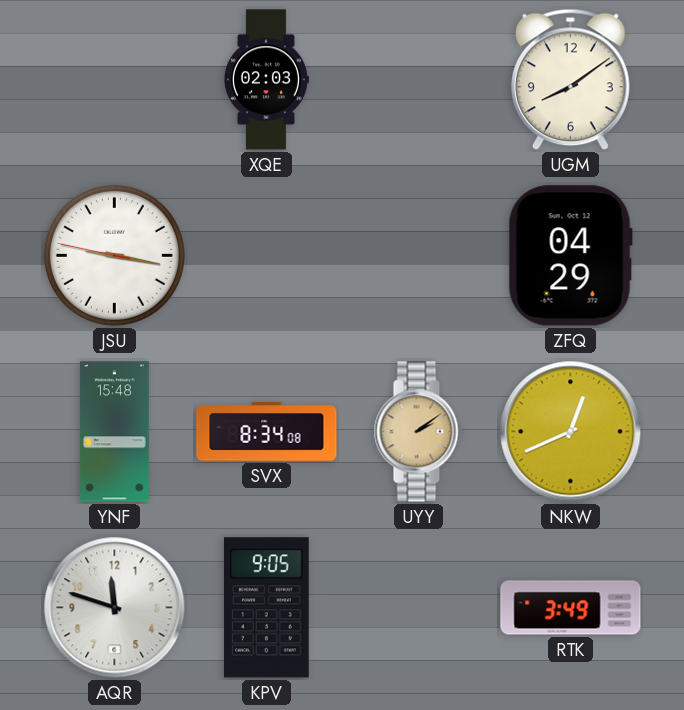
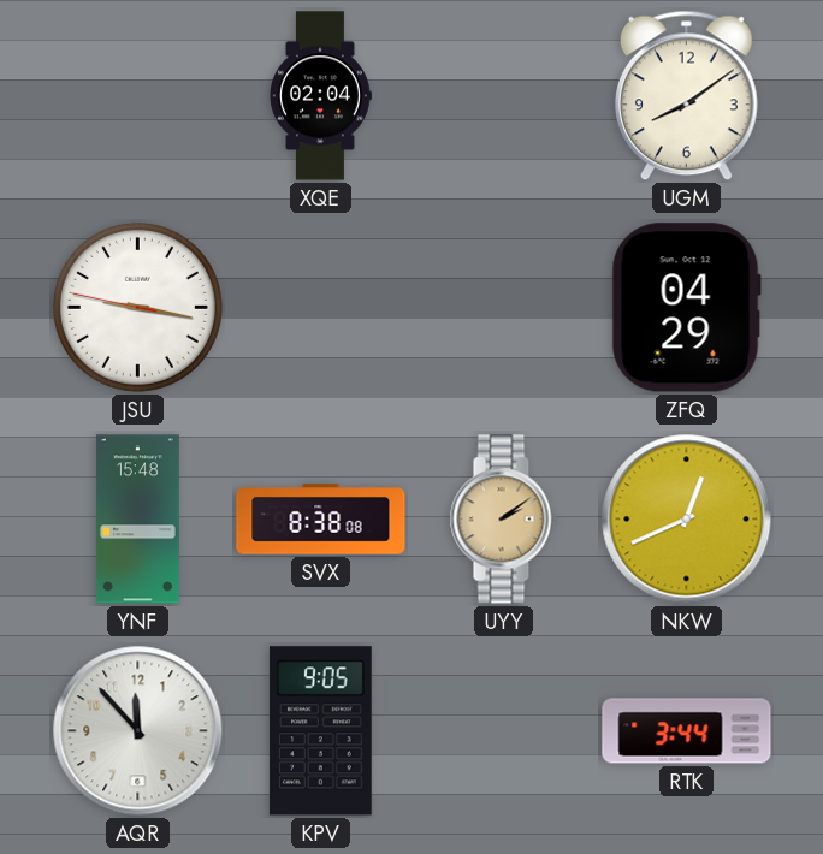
XQE: 02:03 -> 02:04 (320, 96)
SVX: 8:34 -> 8:38 (321, 520)
AQR: 11:48 -> 11:53 (138, 731)
RTK: 3:49 -> 3:44 (687, 731)
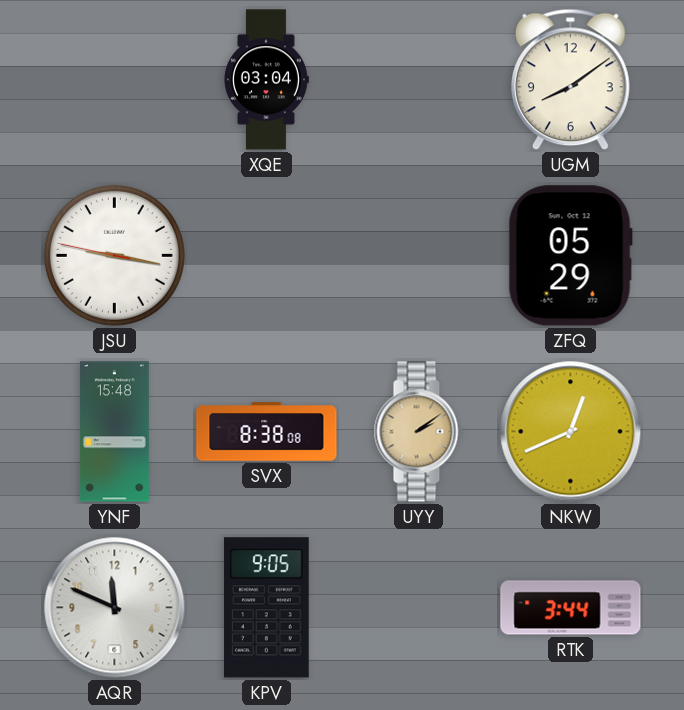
XQE: 02:04 -> 03:04 (266, 80)
ZFQ: 04:29 -> 05:29 (570, 256)
AQR: 11:53 -> 11:49 (115, 608)
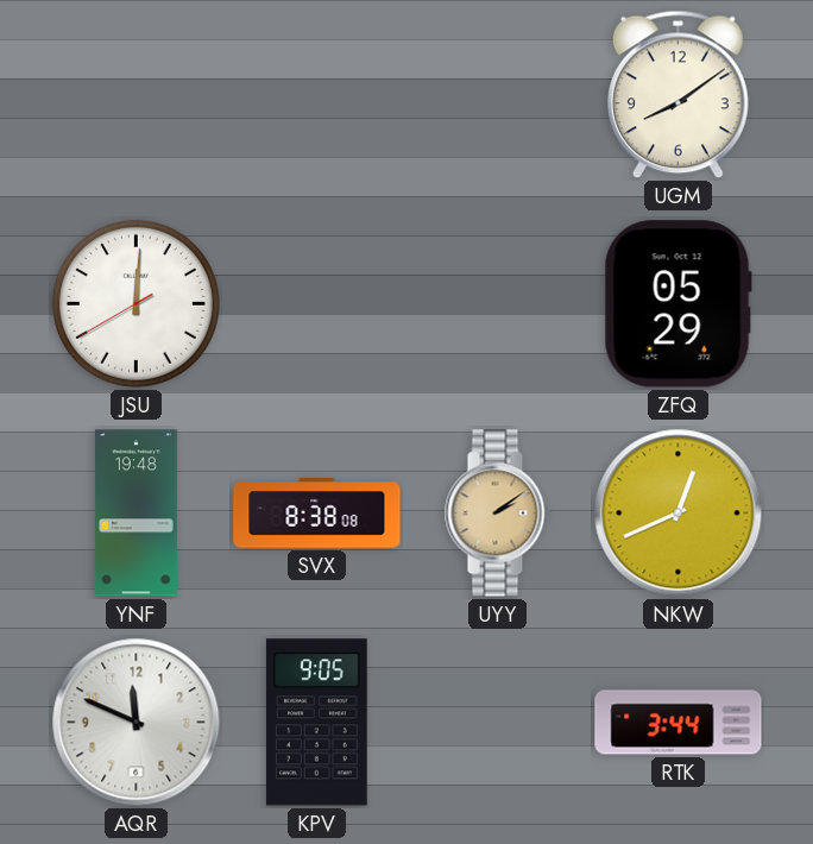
XQE: 03:04 -> none (266, 80)
JSU: 9:16 -> 12:00 (135, 303)
YNF: 15:48 -> 19:48 (135, 514)
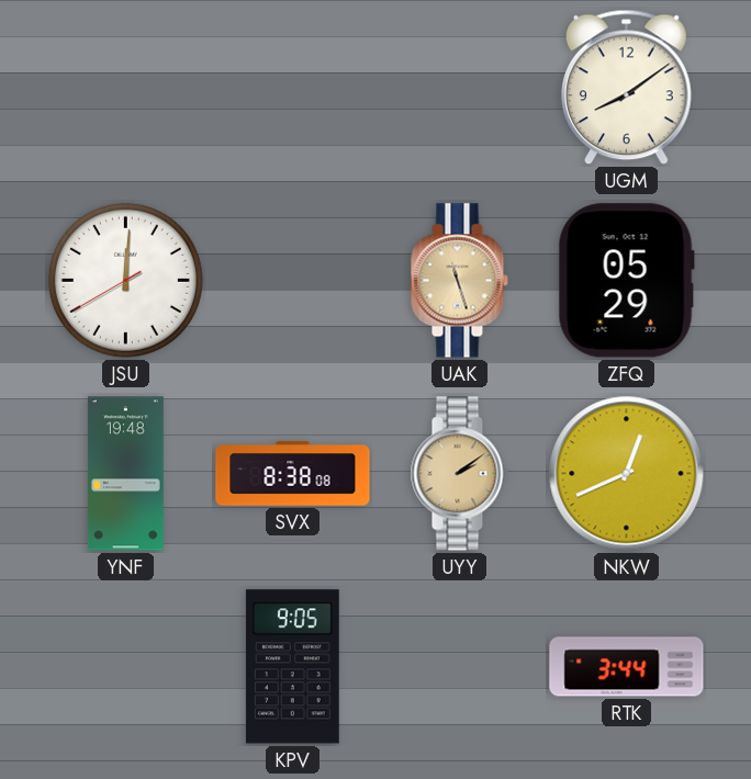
UAK: none -> 11:27 (459, 281)
AQR: 11:49 -> none (137, 723)
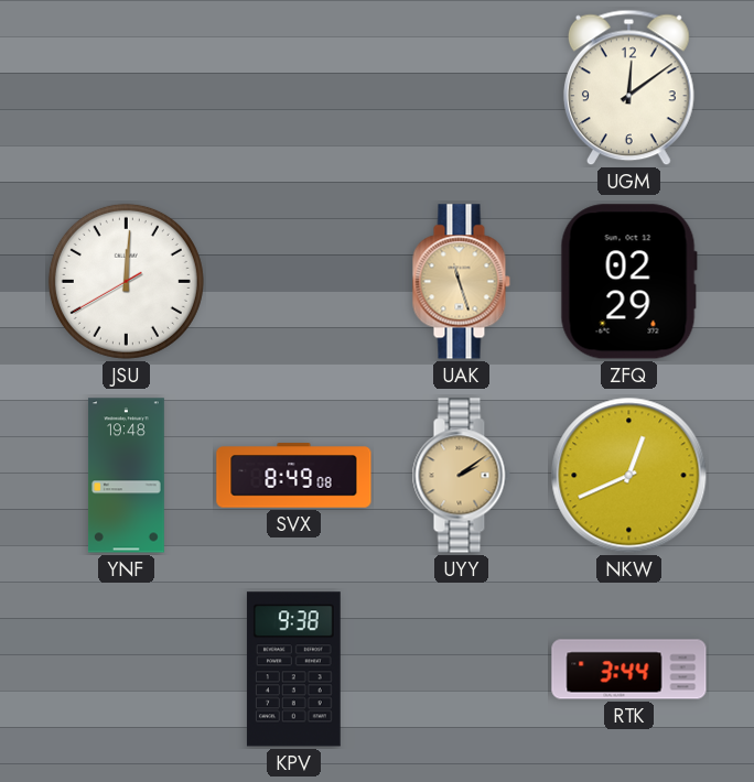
UGM: 8:09 -> 12:09 (628, 88)
ZFQ: 05:29 -> 02:29 (628, 282)
SVX: 8:38 -> 8:49 (294, 476)
KPV: 9:05 -> 9:38 (293, 670)
